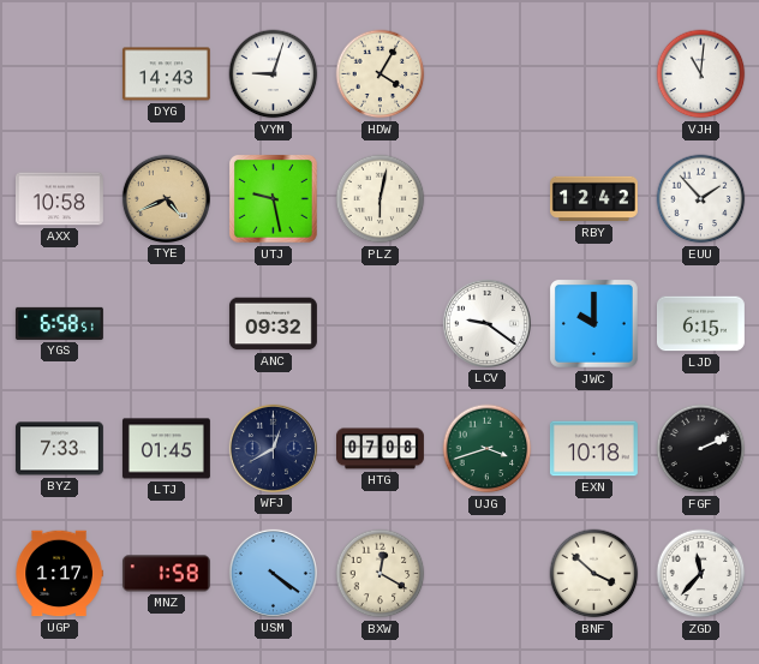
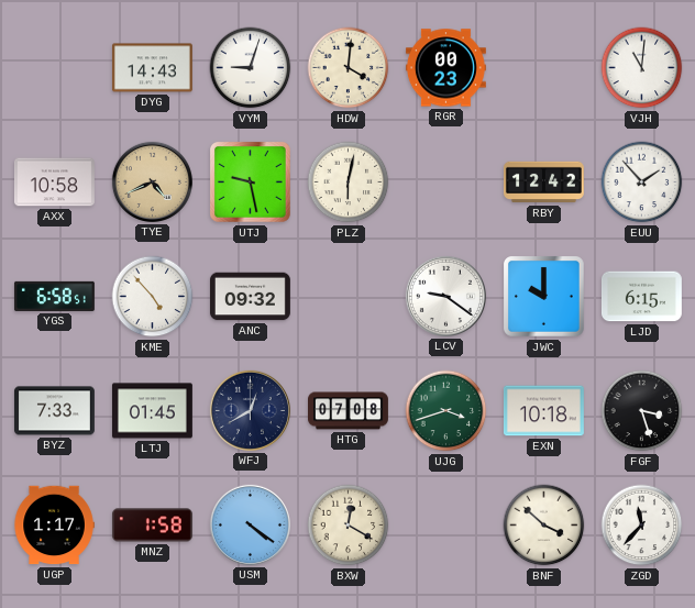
HDW: 4:05 -> 4:01 (349, 68)
RGR: none -> 00:23 (445, 68)
KME: none -> 4:53 (153, 297)
FGF: 2:11 -> 3:27 (642, 411)
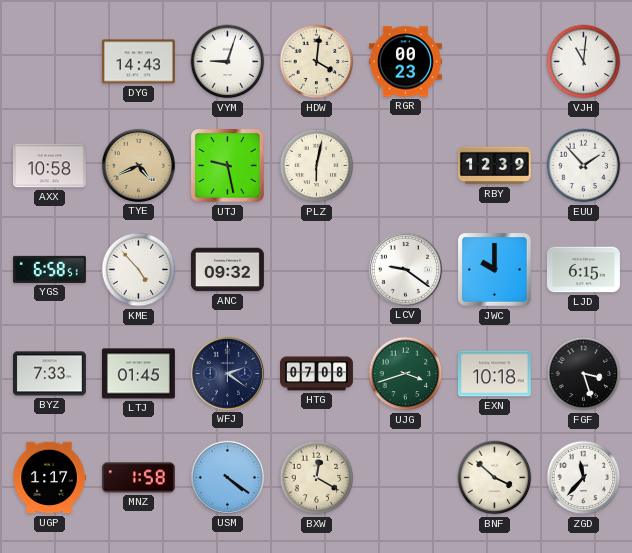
RBY: 12:42 -> 12:39 (495, 166)
WFJ: 12:40 -> 2:21 (227, 373)
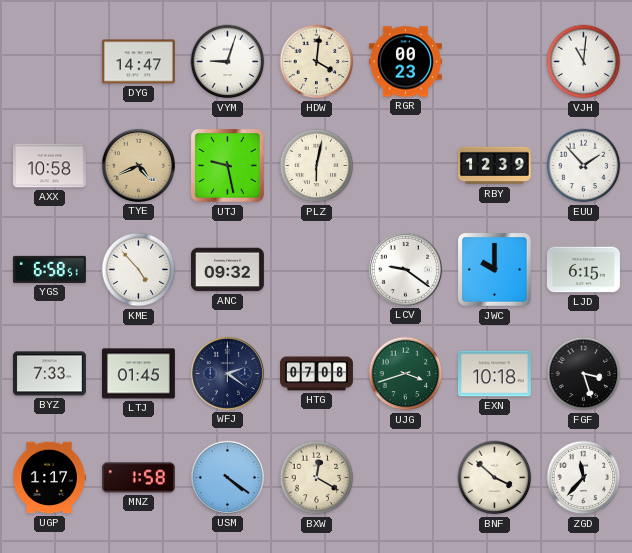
DYG: 14:43 -> 14:47 (138, 62)
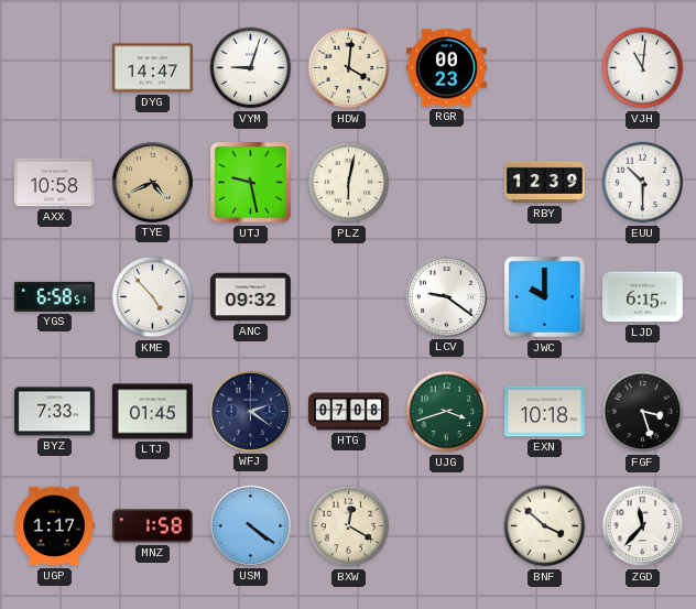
EUU: 1:53 -> 10:30 (643, 183)
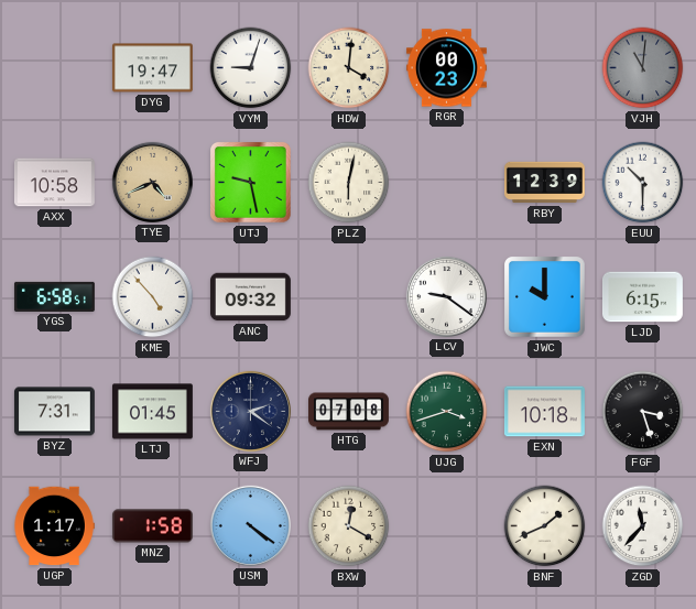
DYG: 14:47 -> 19:47 (152, 68)
VJH dial: white -> grey (643, 68)
BYZ: 7:33 -> 7:31 (54, 412)
BNF: 3:52 -> 1:41 (545, 526)
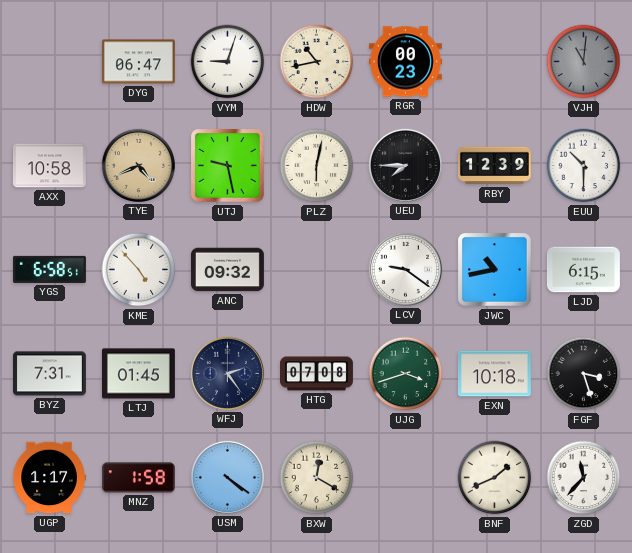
DYG: 19:47 -> 06:47 (138, 62)
HDW: 4:01 -> 10:43 (317, 62)
UEU: none -> 7:45 (405, 165)
JWC: 10:00 -> 10:43 (495, 270)
WFJ: 2:21 -> 2:24 (227, 373)
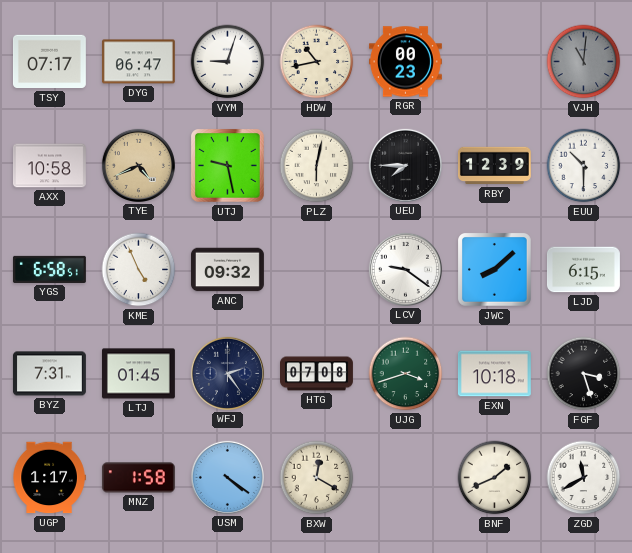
TSY: none -> 07:17 (49, 62)
KME: 4:53 -> 4:56 (139, 270)
JWC: 10:43 -> 8:08 (495, 270)
ZGD: 11:37 -> 11:40 (584, 478)
